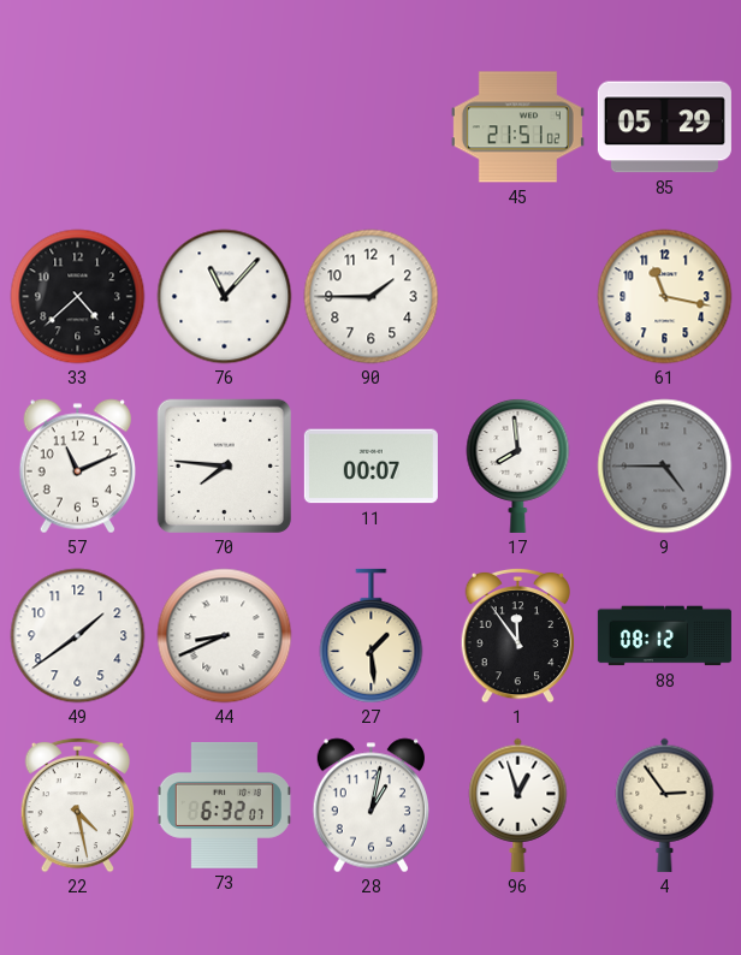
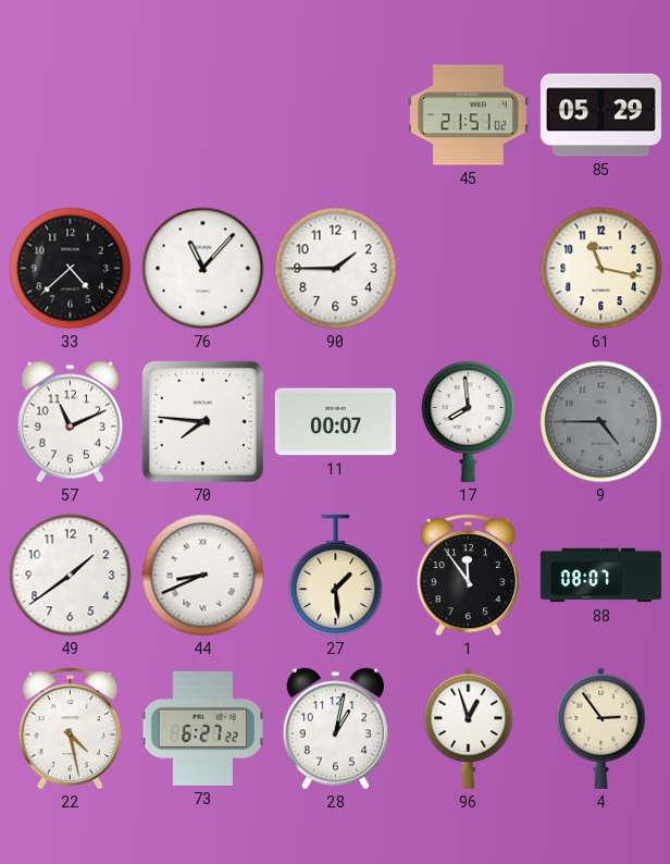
88: 08:12 -> 08:07 (600, 576)
73: 6:32 -> 6:27 (202, 728)
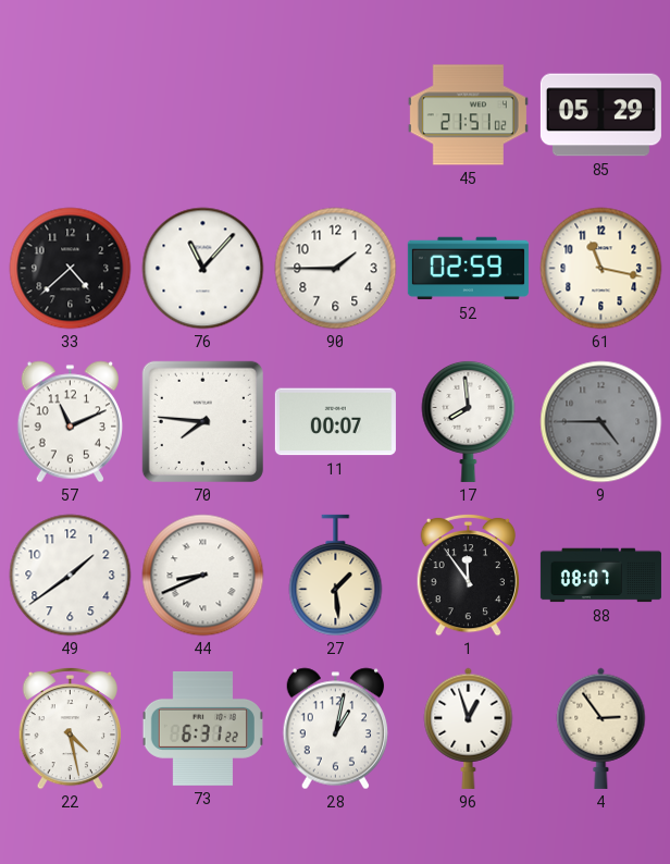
52: none -> 02:59 (468, 269)
73: 6:27 -> 6:31 (202, 728)
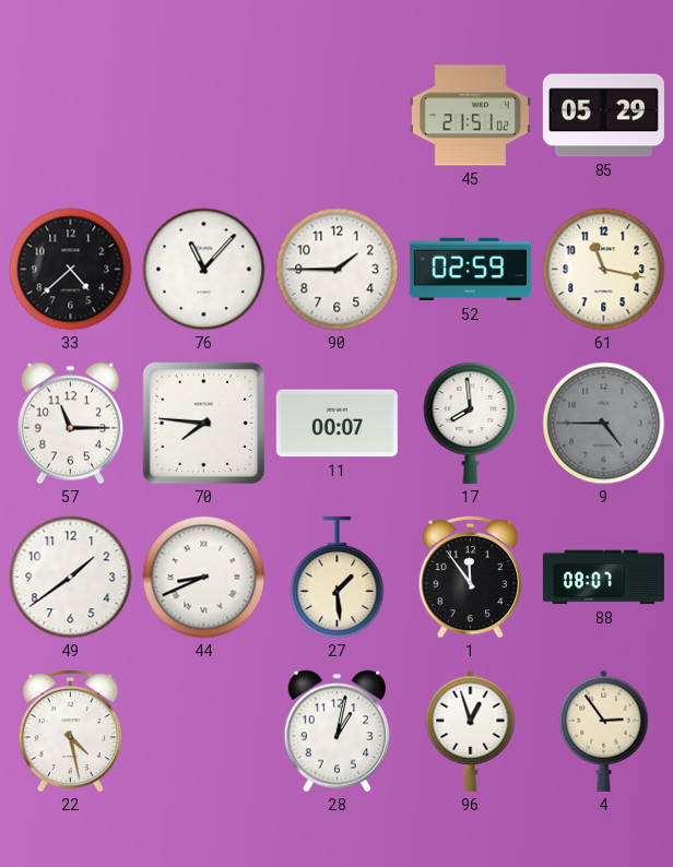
57: 11:11 -> 11:15 (70, 424)
73: 6:31 -> none (202, 728)
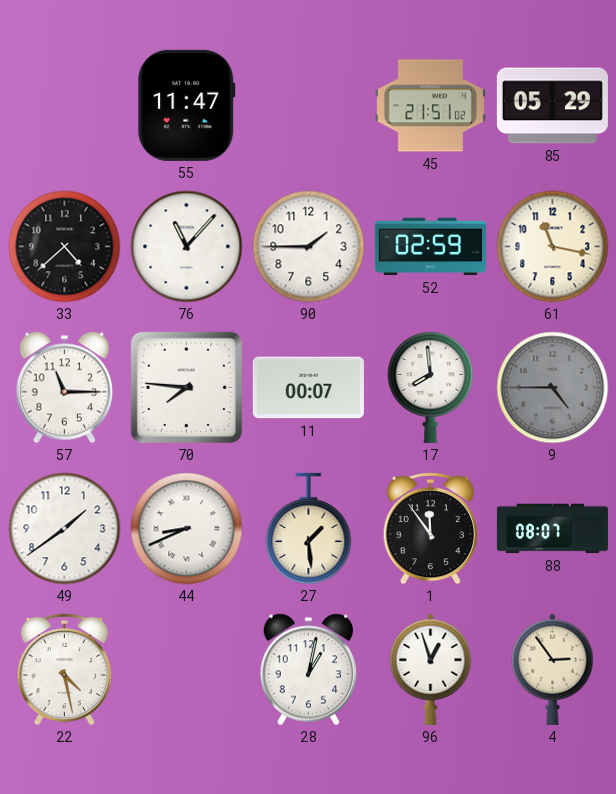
55: none -> 11:47 (187, 105)
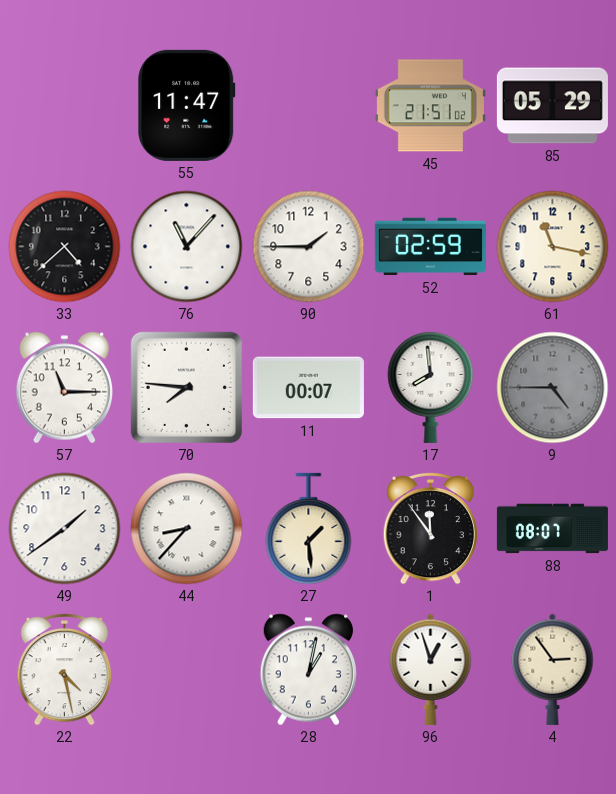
44: 8:41 -> 8:37 (187, 529)
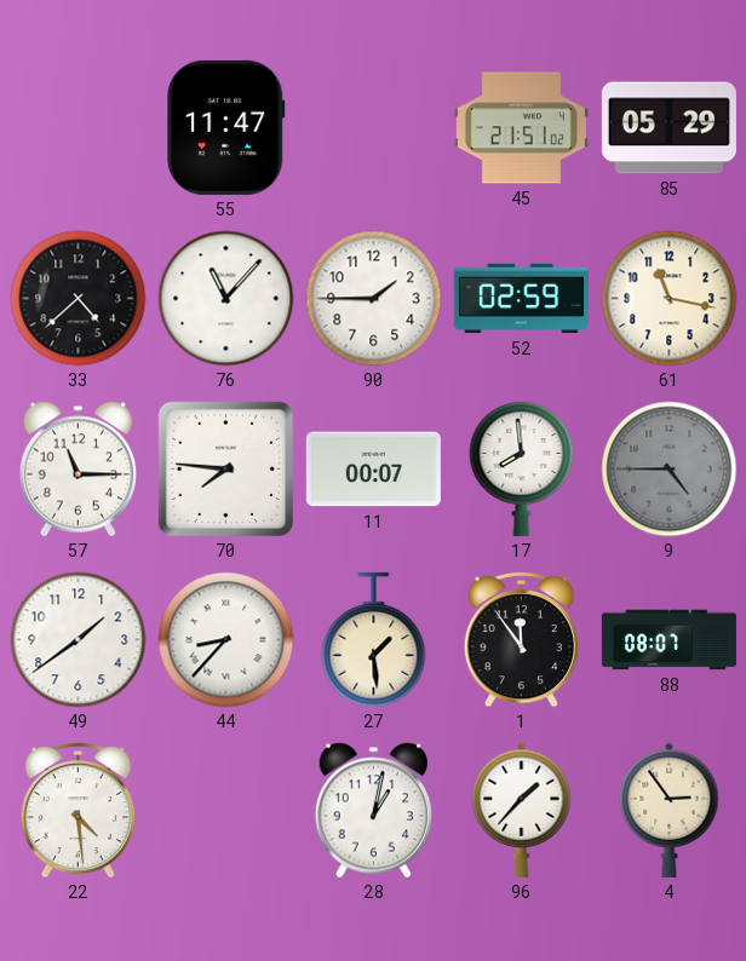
22: 4:28 -> 4:29 (78, 810)
96: 12:57 -> 1:37 (522, 810)
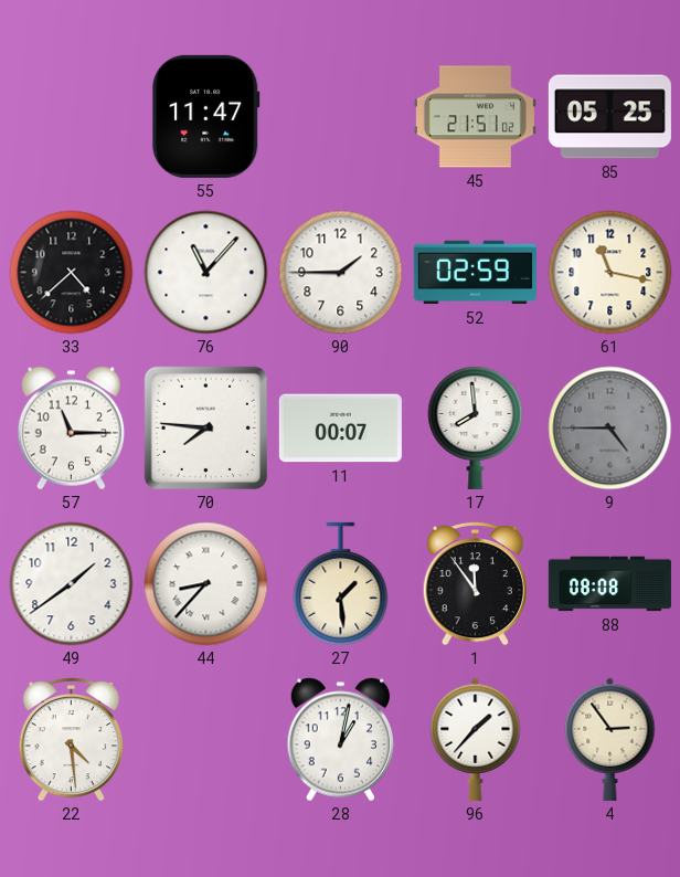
85: 05:29 -> 05:25 (609, 117)
88: 08:07 -> 08:08 (609, 584)
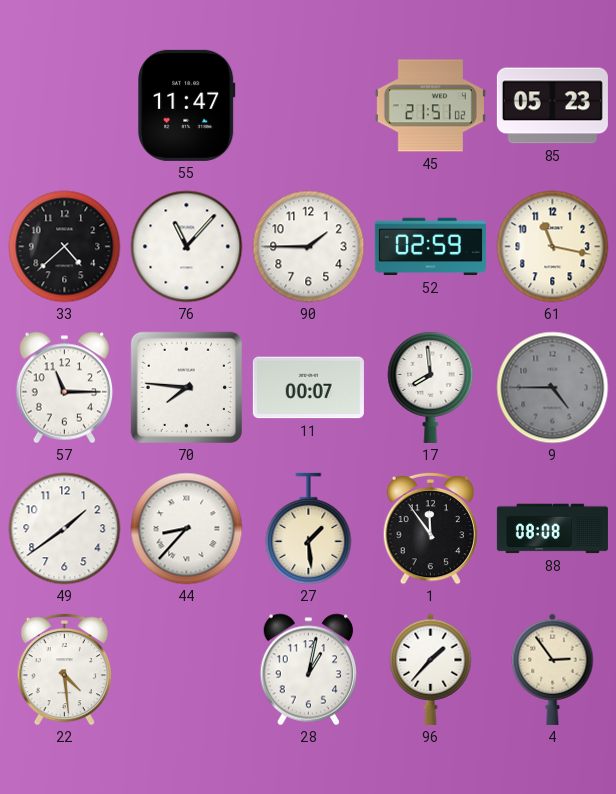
85: 05:25 -> 05:23 (552, 106)
